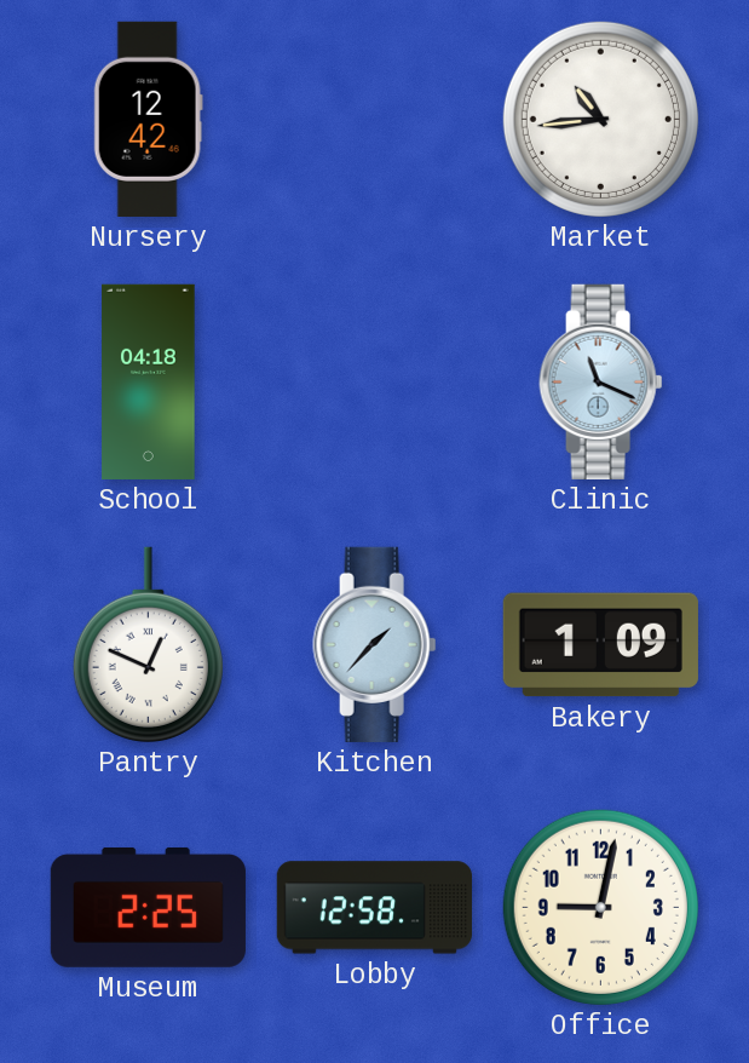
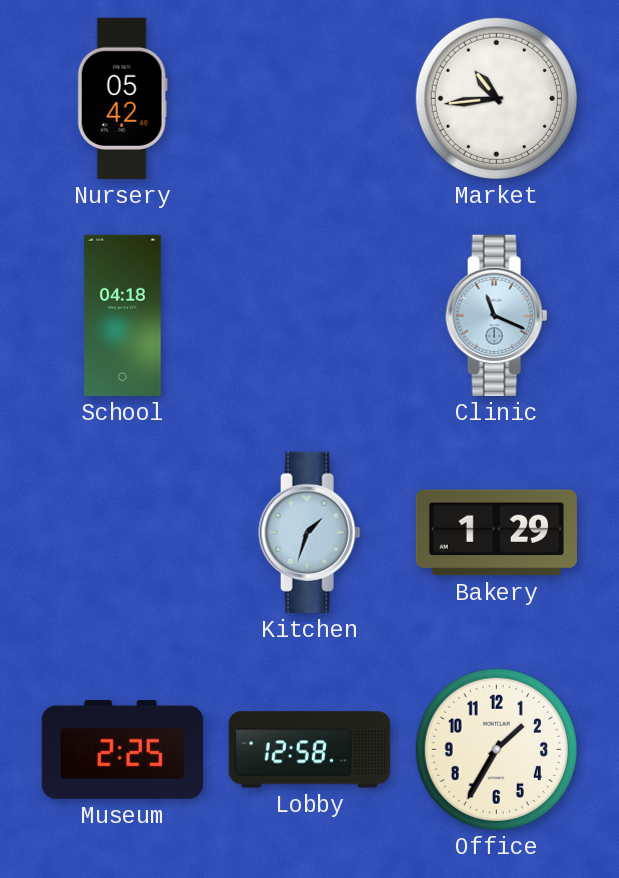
Nursery: 12:42 -> 05:42 (122, 98)
Pantry: 12:49 -> none (148, 644)
Kitchen: 1:37 -> 1:33 (310, 532)
Bakery: 1:09 -> 1:29 (496, 533)
Office: 9:02 -> 1:35 (496, 749)
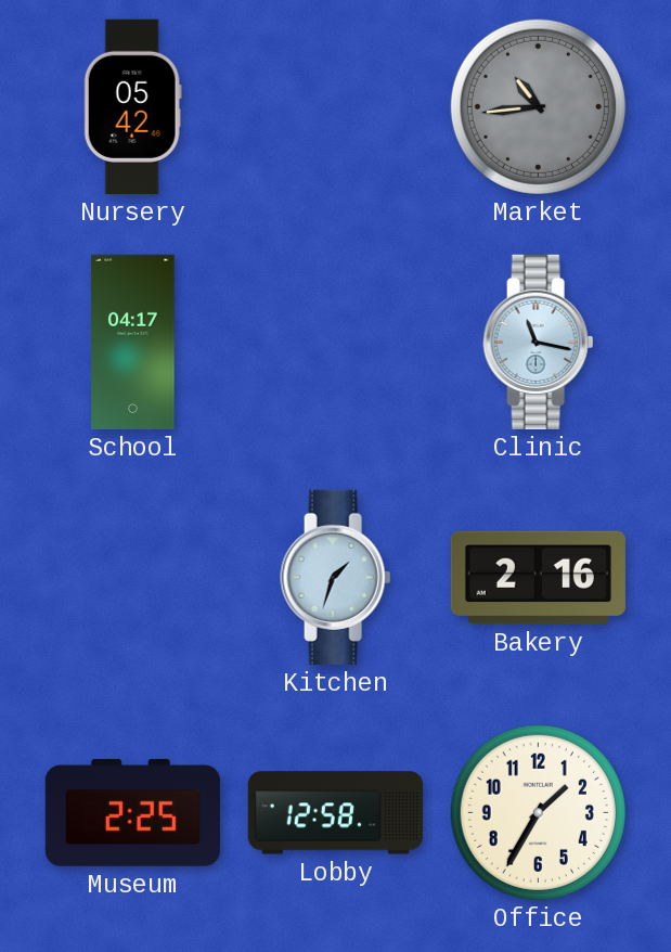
Market dial: white -> grey (538, 106)
School: 04:18 -> 04:17 (133, 342)
Clinic: 11:19 -> 11:17 (539, 342)
Bakery: 1:29 -> 2:16 (538, 578)
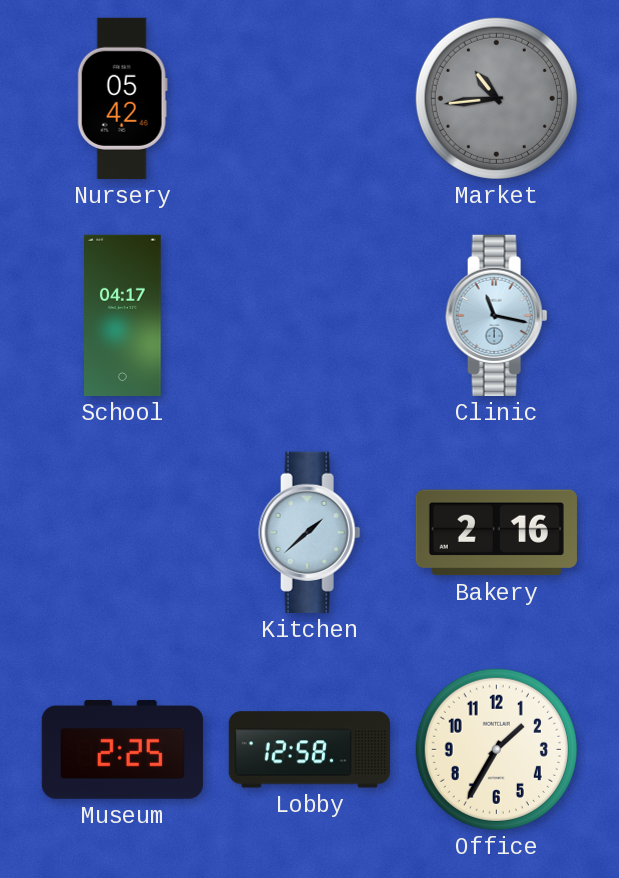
Kitchen: 1:33 -> 1:38 (310, 532)
